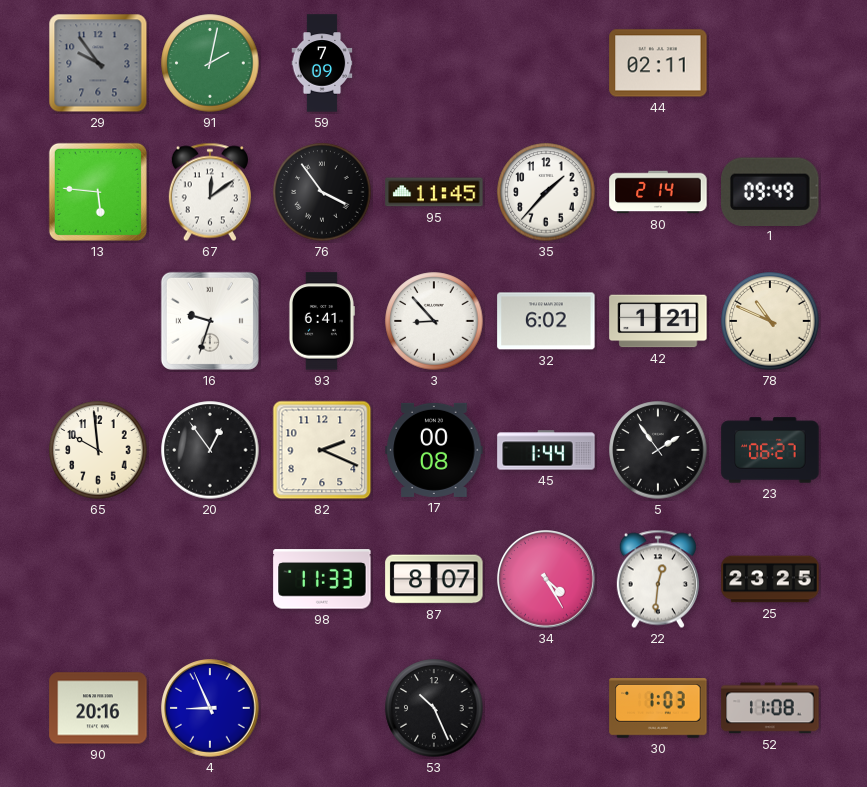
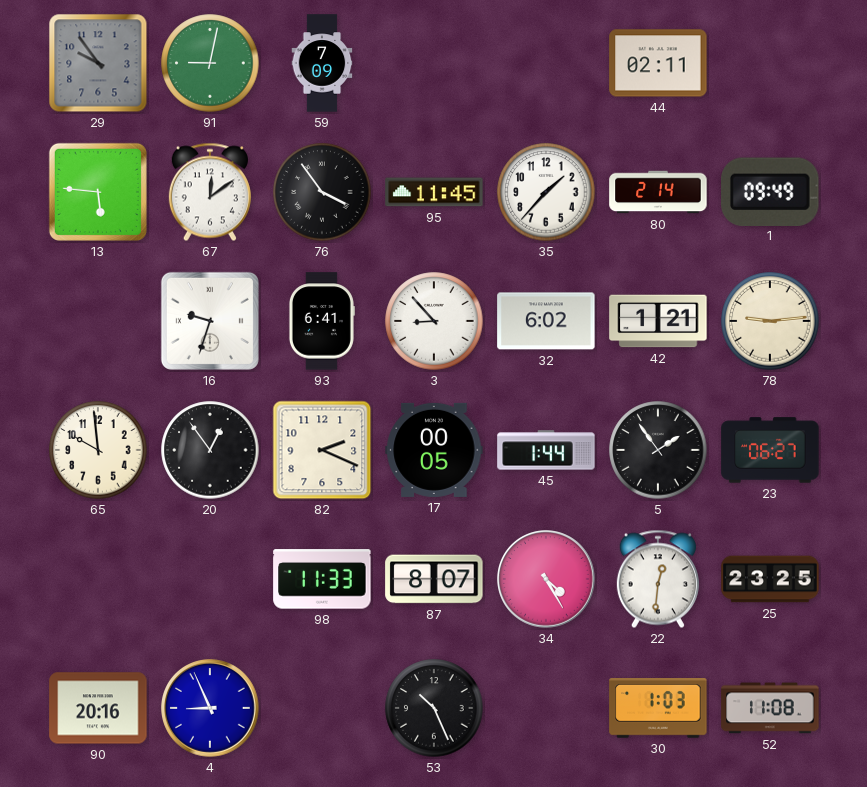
91: 2:02 -> 9:02 (210, 63)
78: 10:49 -> 9:14 (770, 321)
17: 00:08 -> 00:05 (434, 450)
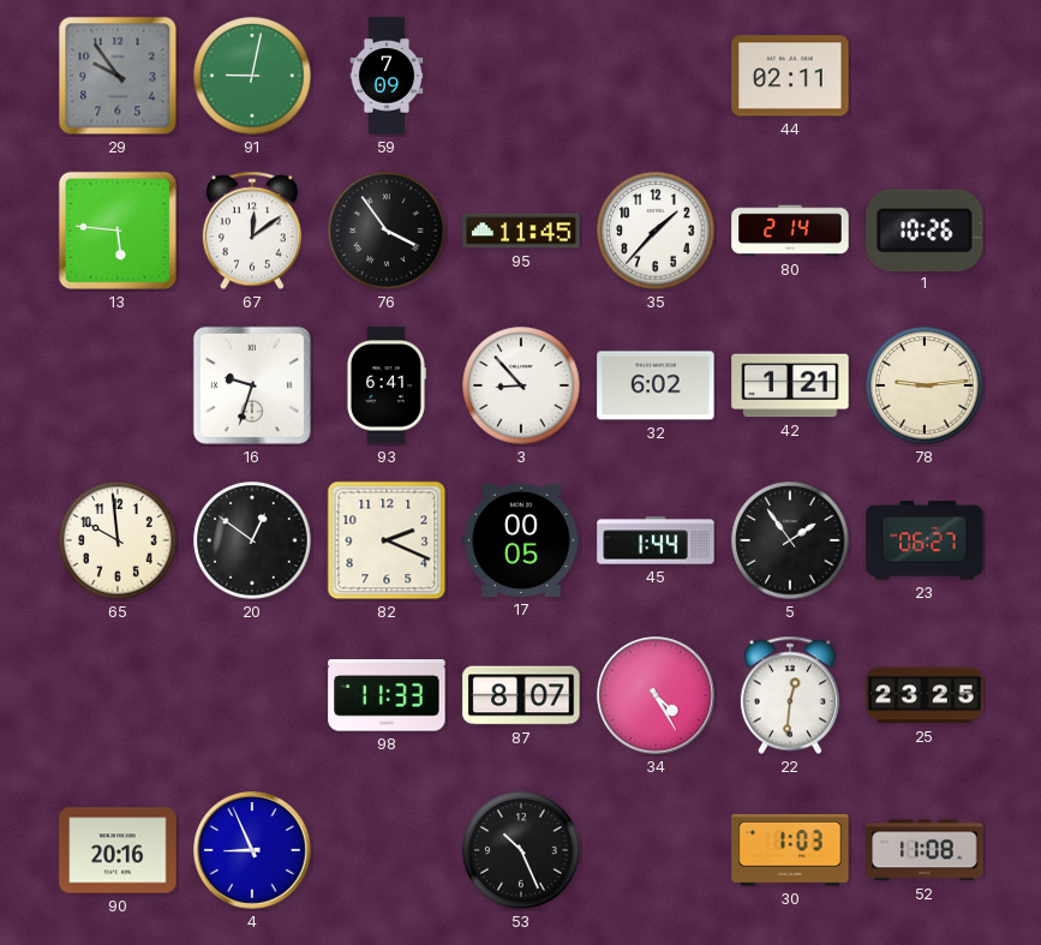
1: 09:49 -> 10:26 (926, 229)
20: 12:54 -> 12:51 (252, 540)
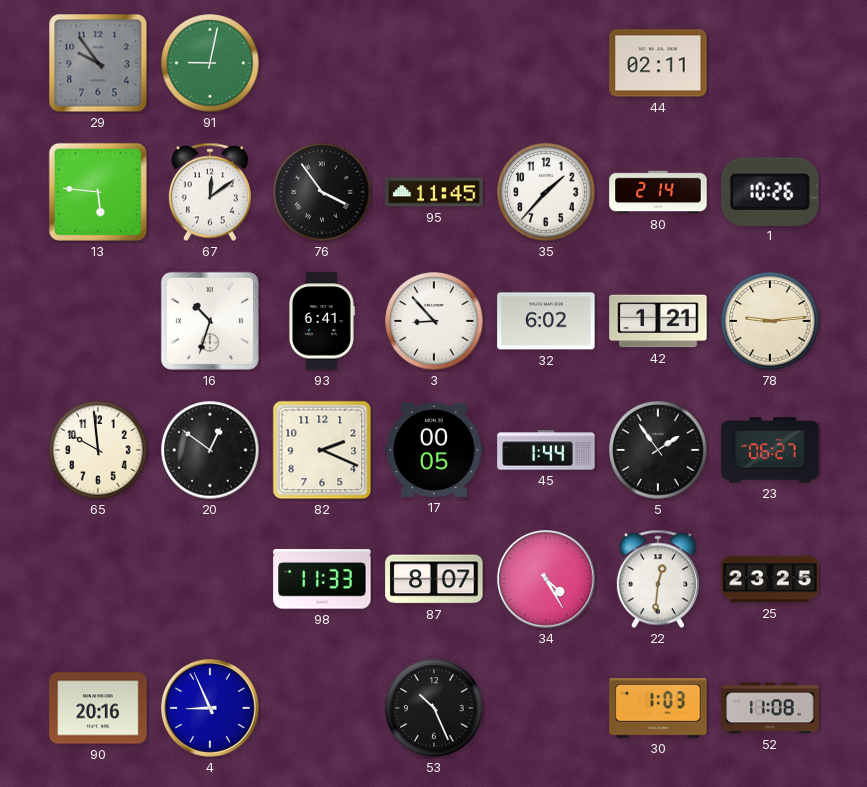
59: 7:09 -> none (387, 76)
16: 9:33 -> 10:33 (210, 321)
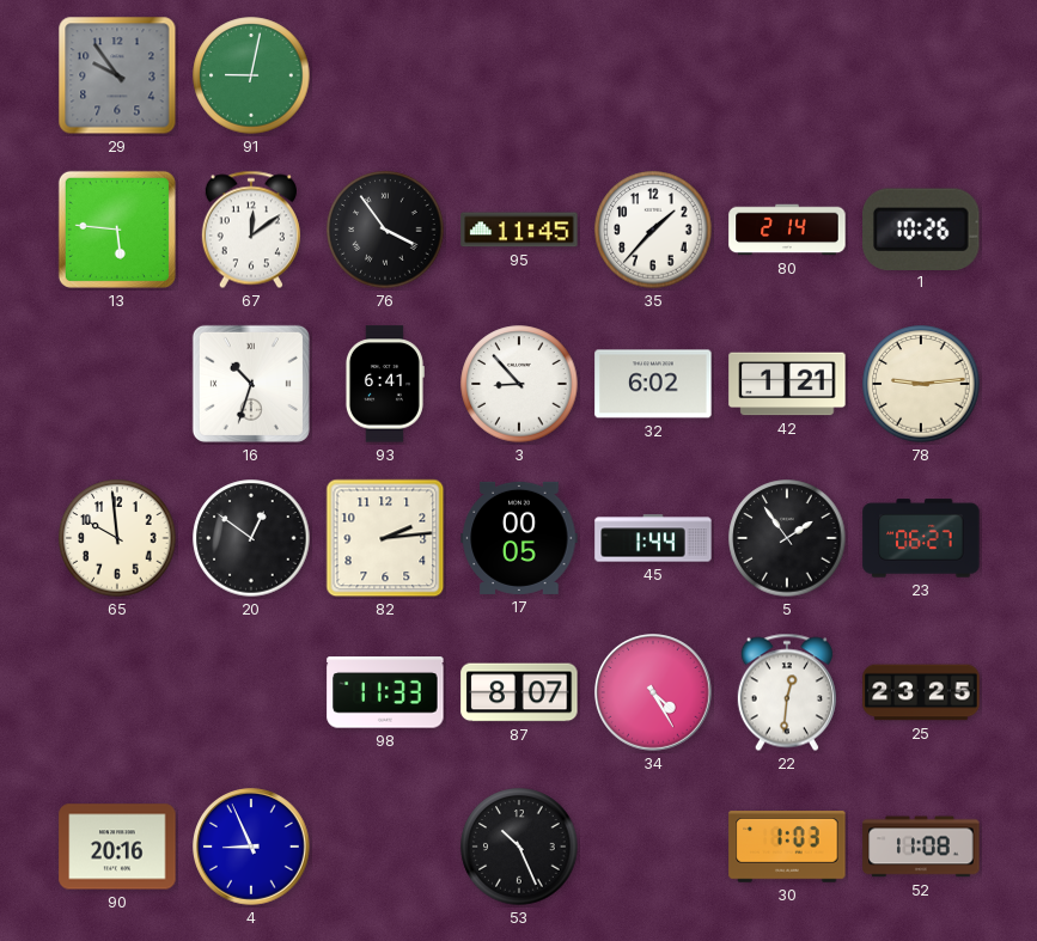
44: 02:11 -> none (658, 63)
82: 2:19 -> 2:14 (385, 538)
